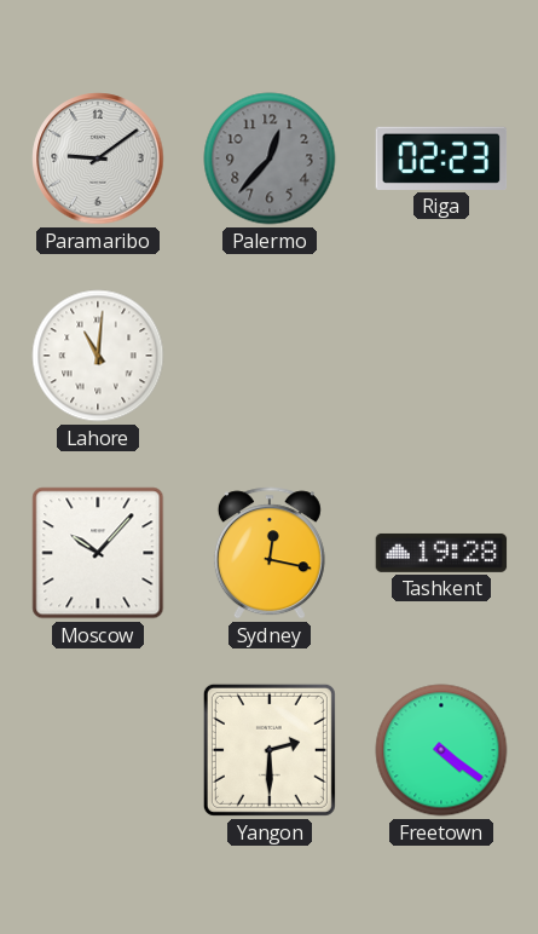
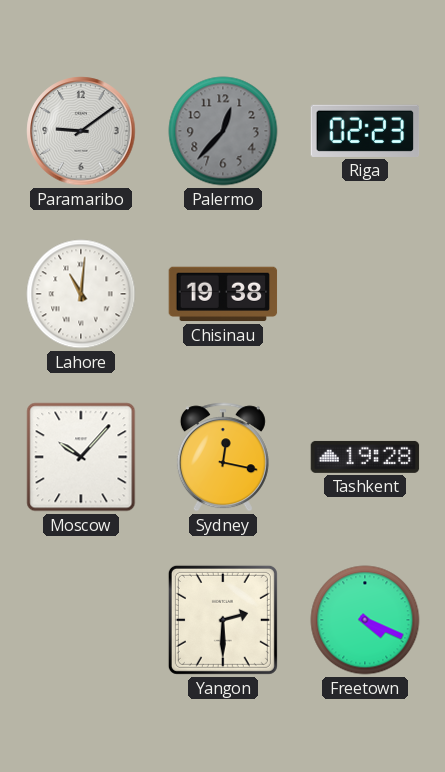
Chisinau: none -> 19:38 (223, 294)
Freetown: 4:21 -> 4:19 (365, 620)
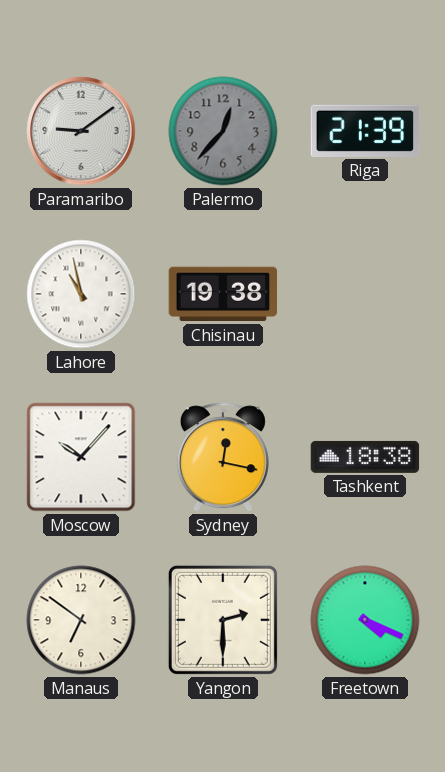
Riga: 02:23 -> 21:39 (365, 131)
Lahore: 11:01 -> 10:58 (81, 294)
Tashkent: 19:28 -> 18:38 (365, 457)
Manaus: none -> 6:51 (81, 620)
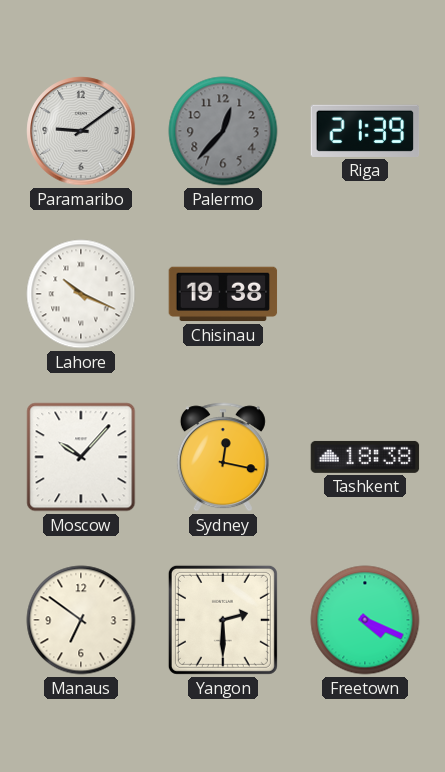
Lahore: 10:58 -> 10:19 (81, 294)
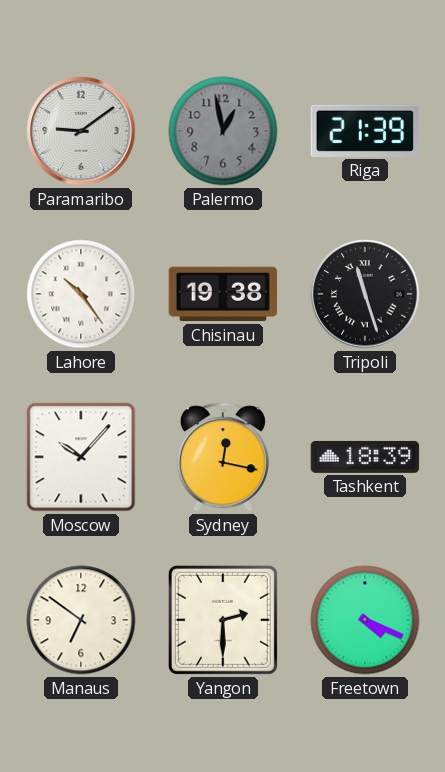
Palermo: 12:37 -> 12:58 (223, 131)
Lahore: 10:19 -> 10:24 (81, 294)
Tripoli: none -> 11:27 (365, 294)
Tashkent: 18:38 -> 18:39 (365, 457)
